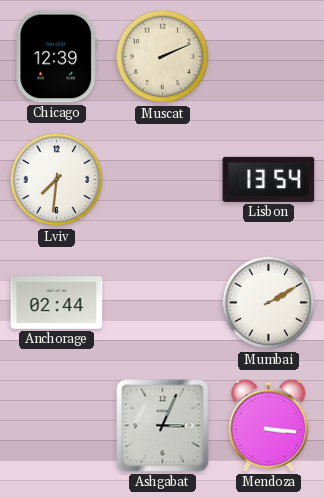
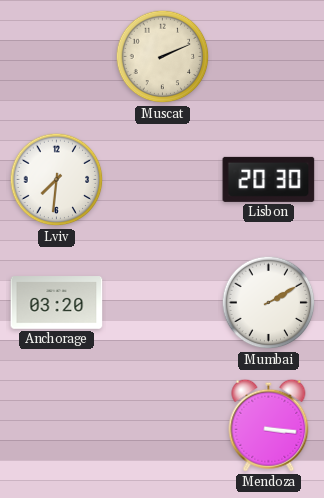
Chicago: 12:39 -> none (57, 57)
Lisbon: 13:54 -> 20:30 (269, 179)
Anchorage: 02:44 -> 03:20 (57, 303)
Ashgabat: 3:04 -> none (163, 426)
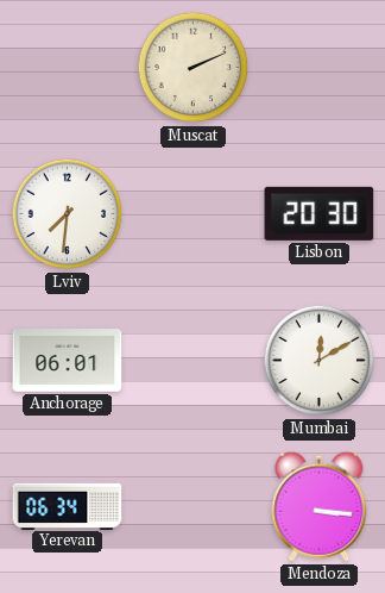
Anchorage: 03:20 -> 06:01 (68, 361)
Mumbai: 2:10 -> 12:10 (320, 361)
Yerevan: none -> 06:34 (68, 506)
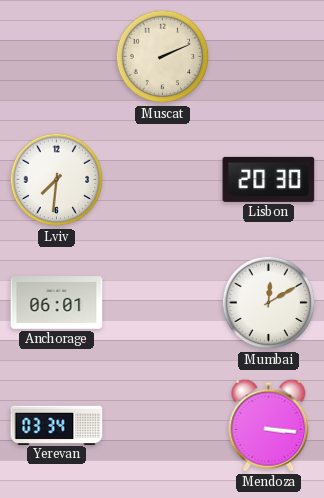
Yerevan: 06:34 -> 03:34 (57, 425)
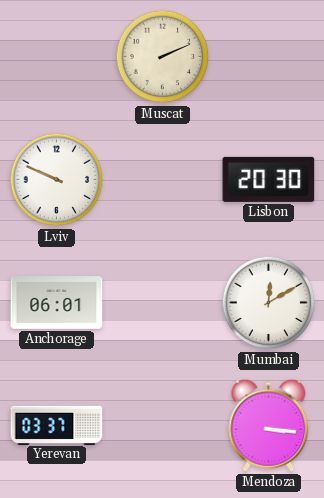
Lviv: 7:31 -> 9:49 (57, 180)
Yerevan: 03:34 -> 03:37 (57, 425)
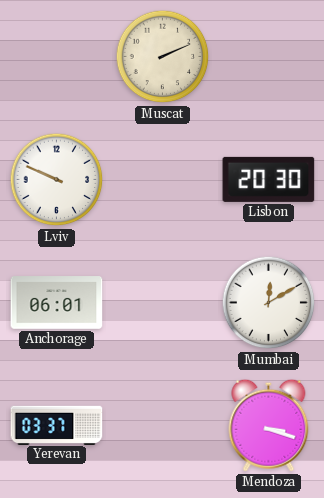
Mendoza: 3:16 -> 3:18 (269, 425)
